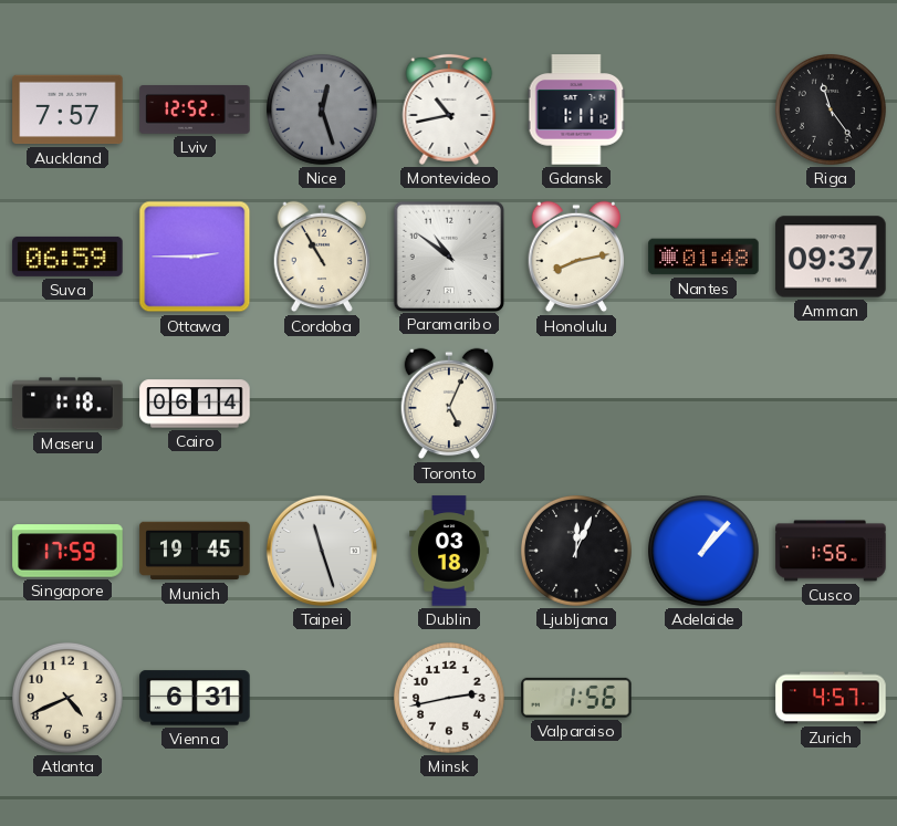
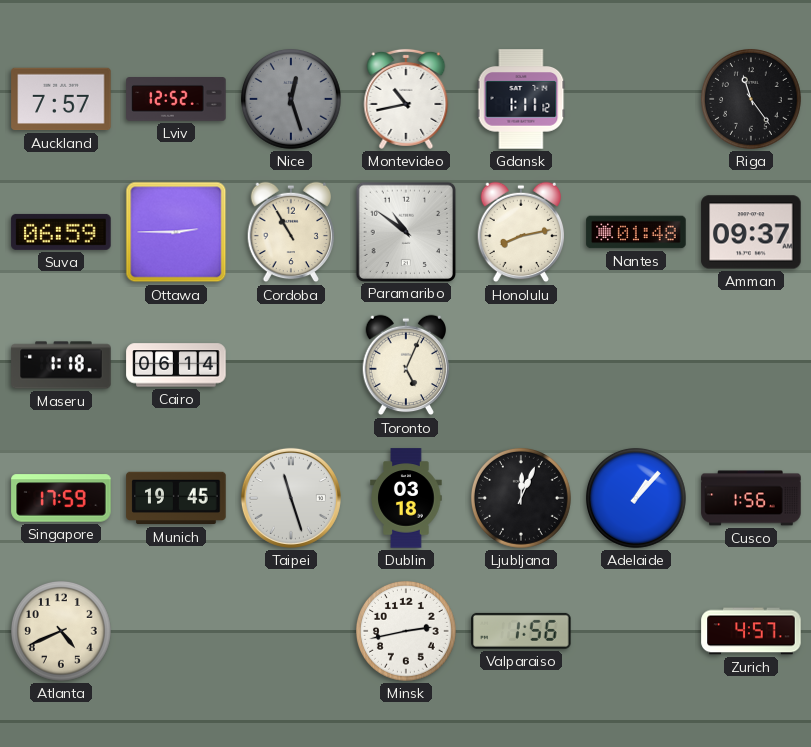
Vienna: 6:31 -> none (195, 698)
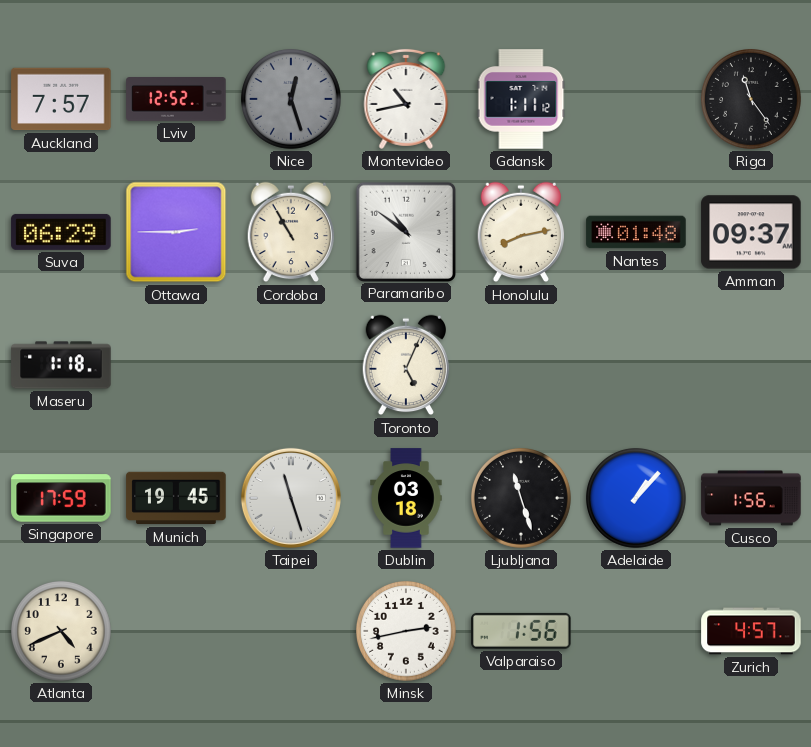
Suva: 06:59 -> 06:29 (61, 232)
Cairo: 06:14 -> none (176, 365)
Ljubljana: 12:04 -> 11:27 (522, 499)
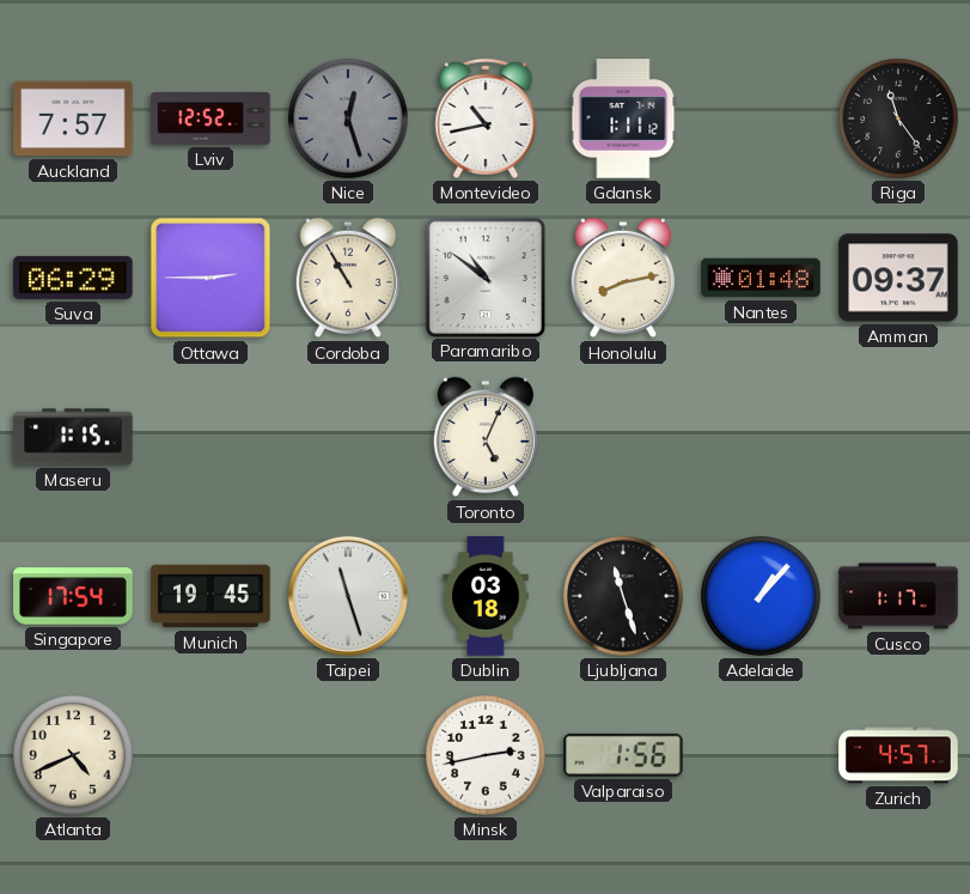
Maseru: 1:18 -> 1:15 (73, 437)
Singapore: 17:59 -> 17:54 (73, 596)
Cusco: 1:56 -> 1:17 (898, 596)
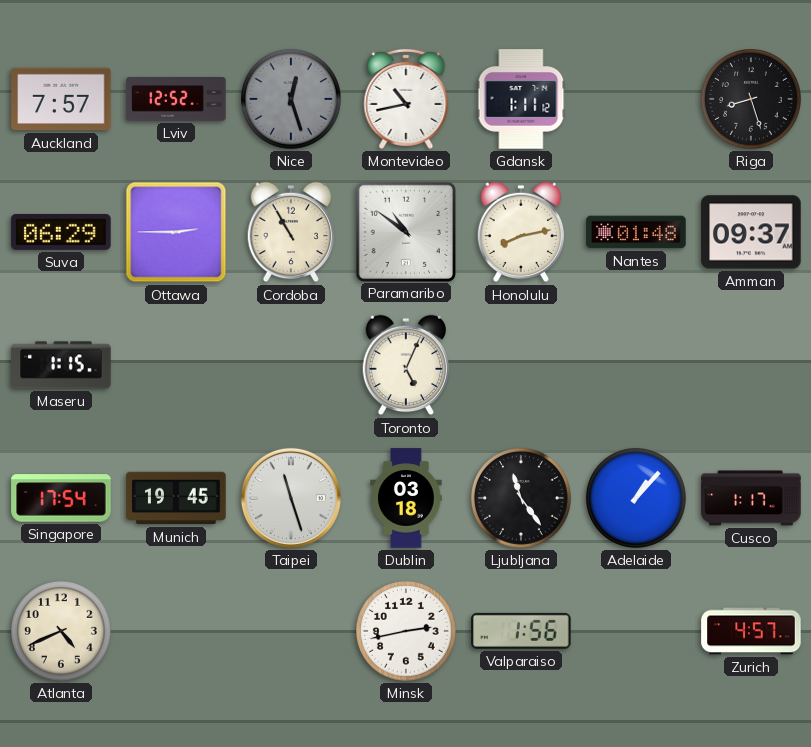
Riga: 11:24 -> 8:27 (752, 100)
Ljubljana: 11:27 -> 11:24 (522, 499)
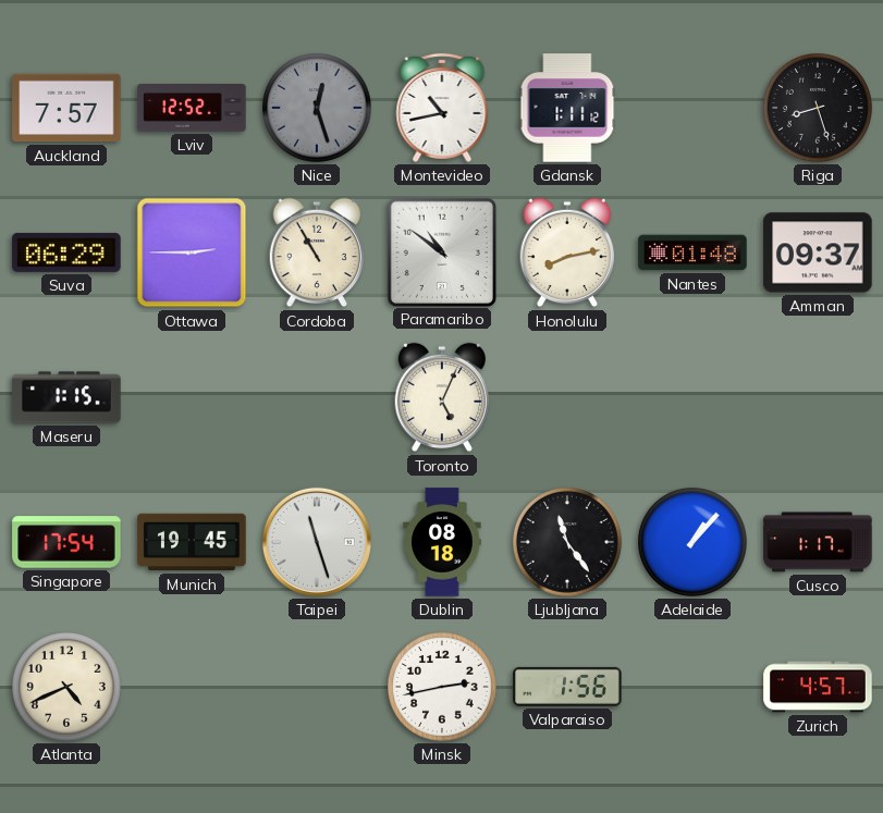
Dublin: 03:18 -> 08:18 (442, 542)
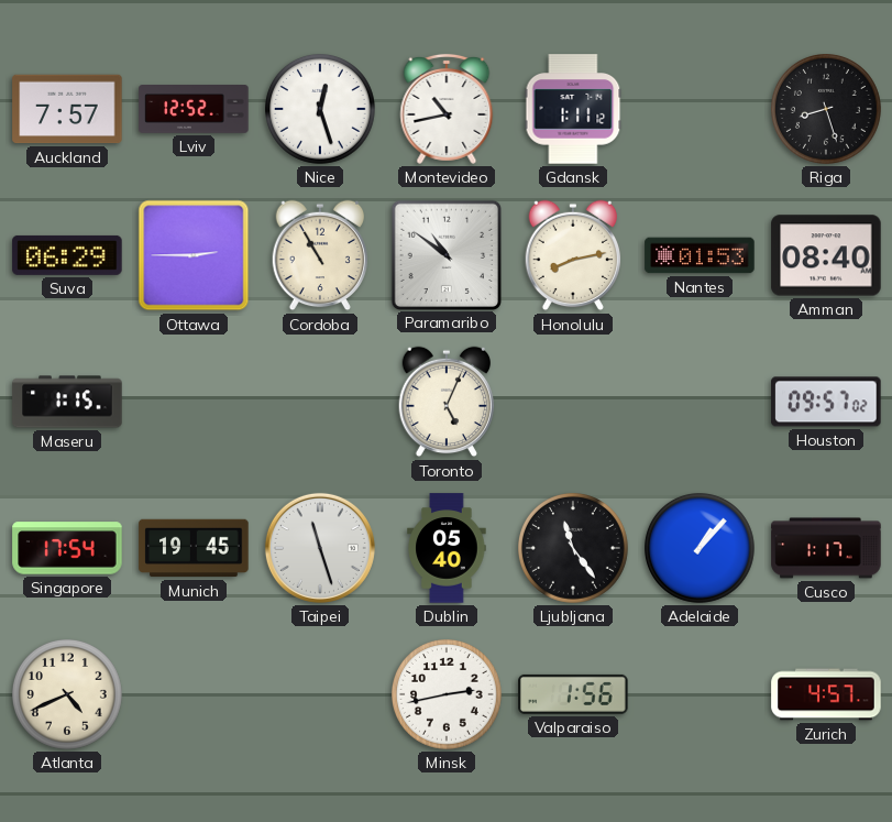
Nice dial: grey -> white (321, 110)
Nantes: 01:48 -> 01:53 (700, 255)
Amman: 09:37 -> 08:40 (826, 255)
Houston: none -> 09:57 (826, 402)
Dublin: 08:18 -> 05:40 (447, 548)
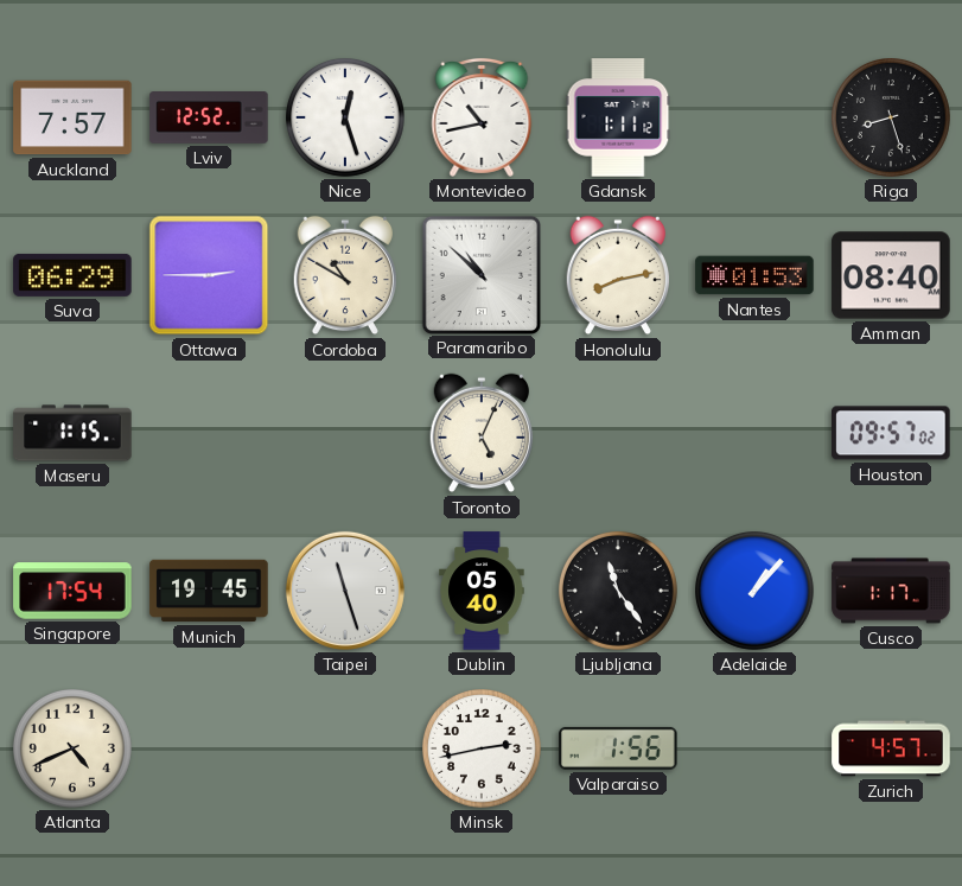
Cordoba: 10:55 -> 10:50 (345, 275)
Paramaribo: 10:51 -> 10:52 (480, 274)
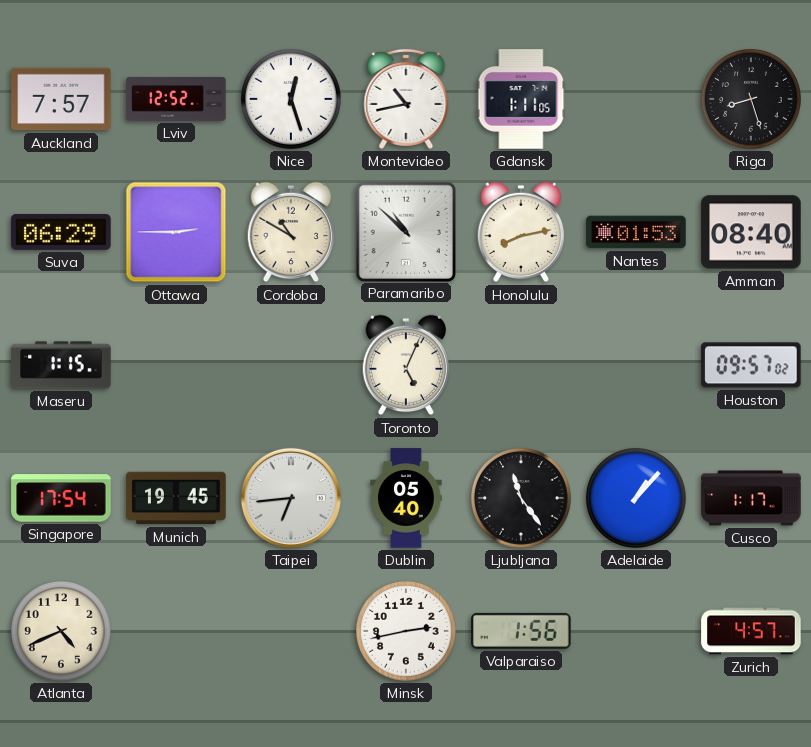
Gdansk: 1:11:12 -> 1:11:05 (521, 99)
Taipei: 11:27 -> 6:44 (291, 498)
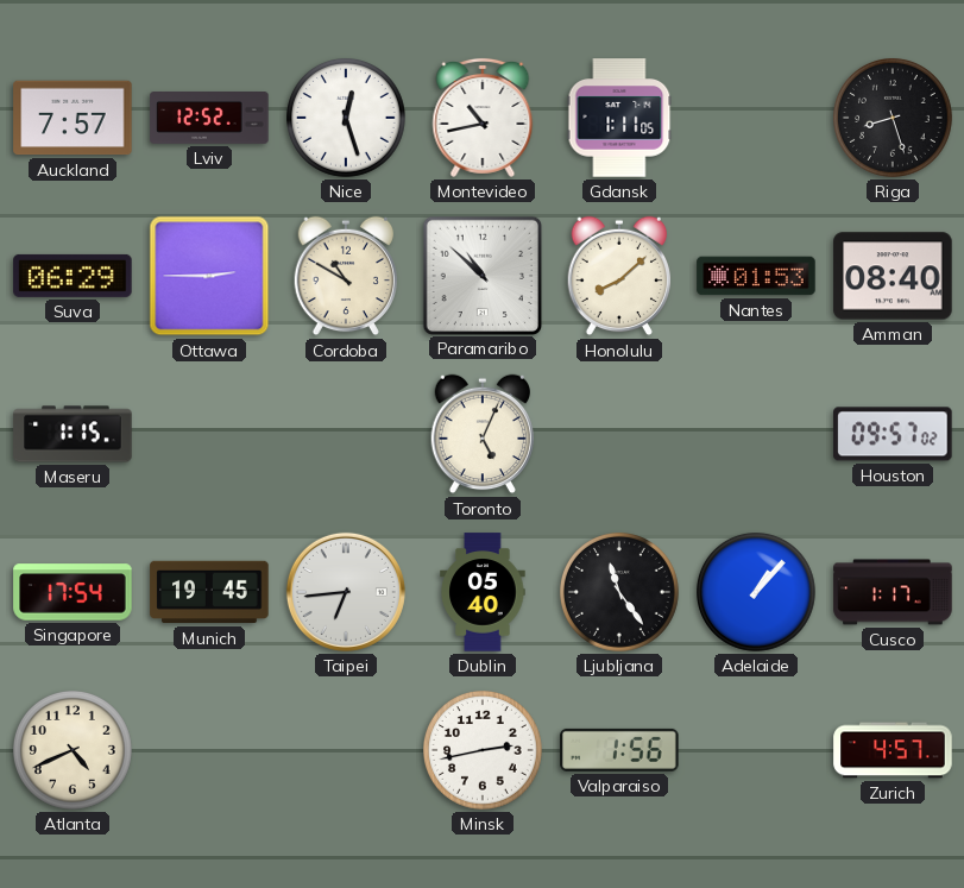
Honolulu: 8:13 -> 8:08 (619, 276)
